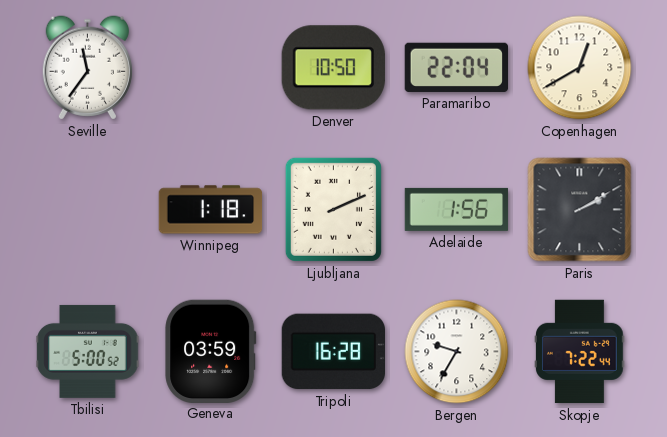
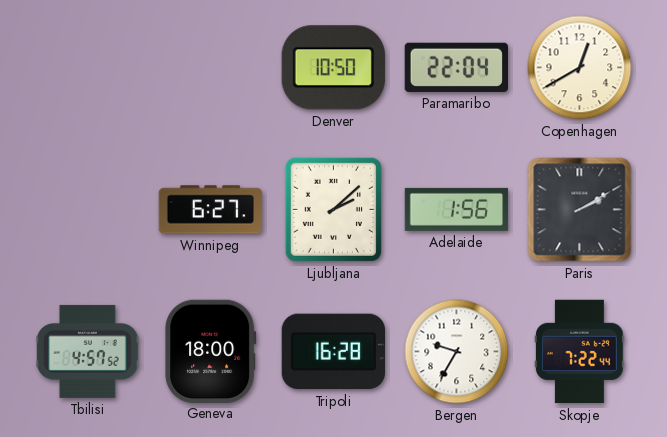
Seville: 11:36 -> none (87, 68)
Winnipeg: 1:18 -> 6:27 (211, 210)
Ljubljana: 2:11 -> 2:08 (333, 209)
Tbilisi: 5:00 -> 4:57 (88, 351)
Geneva: 03:59 -> 18:00 (211, 351)
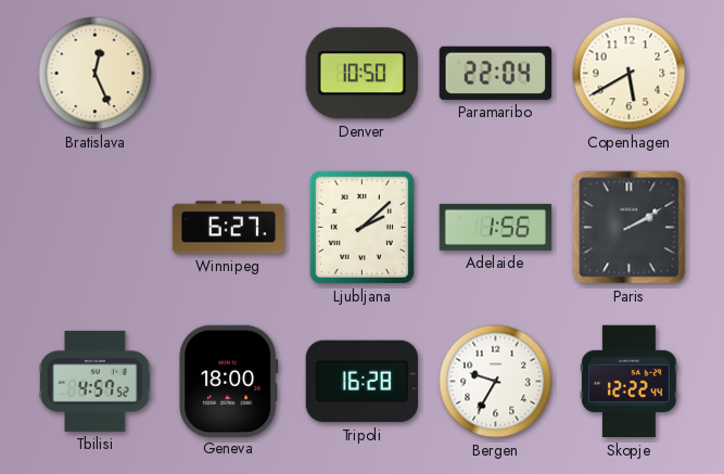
Bratislava: none -> 12:26 (96, 74)
Copenhagen: 12:40 -> 5:40 (630, 74)
Skopje: 7:22 -> 12:22 (630, 382)
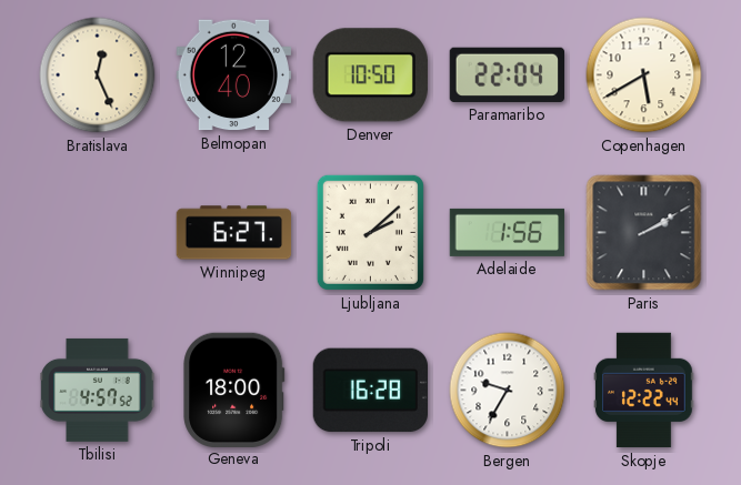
Belmopan: none -> 12:40 (234, 75)
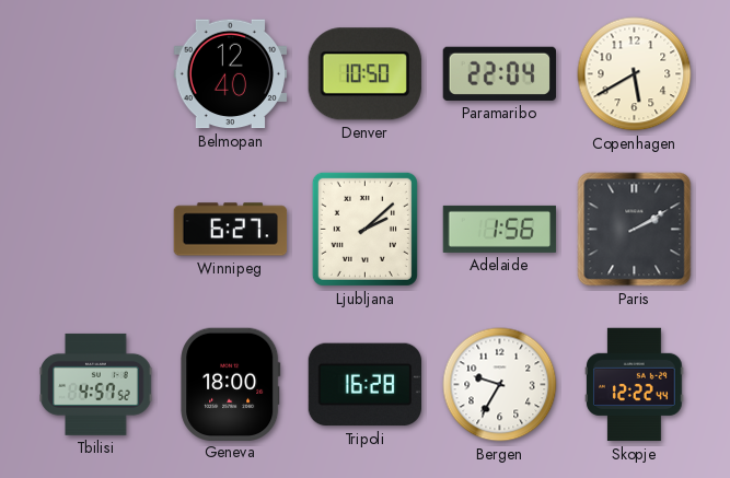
Bratislava: 12:26 -> none (98, 75)
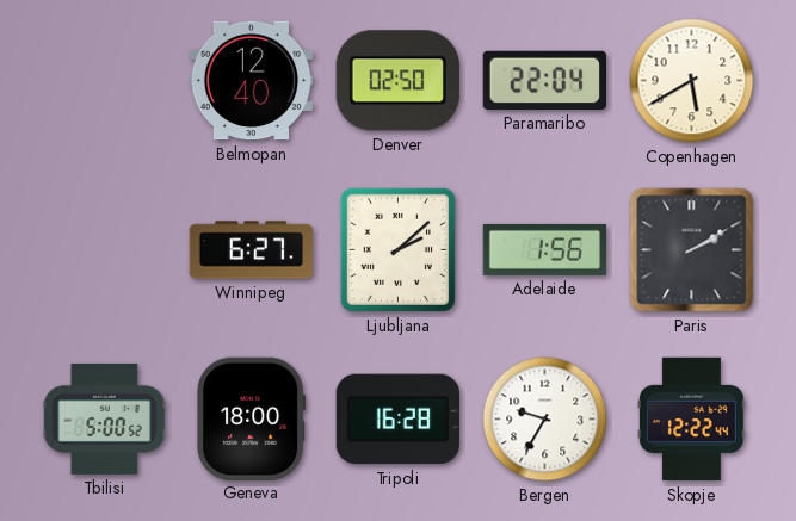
Denver: 10:50 -> 02:50 (397, 81)
Tbilisi: 4:57 -> 5:00 (105, 418)
